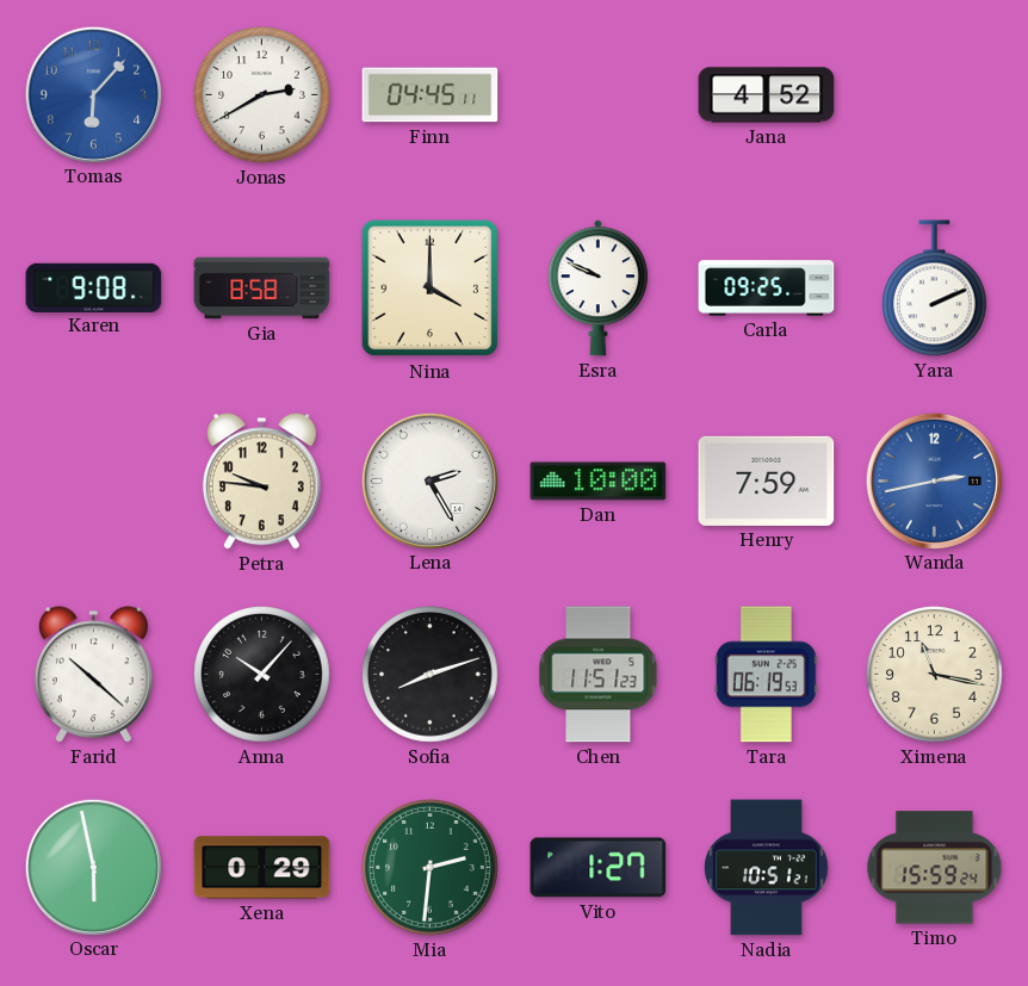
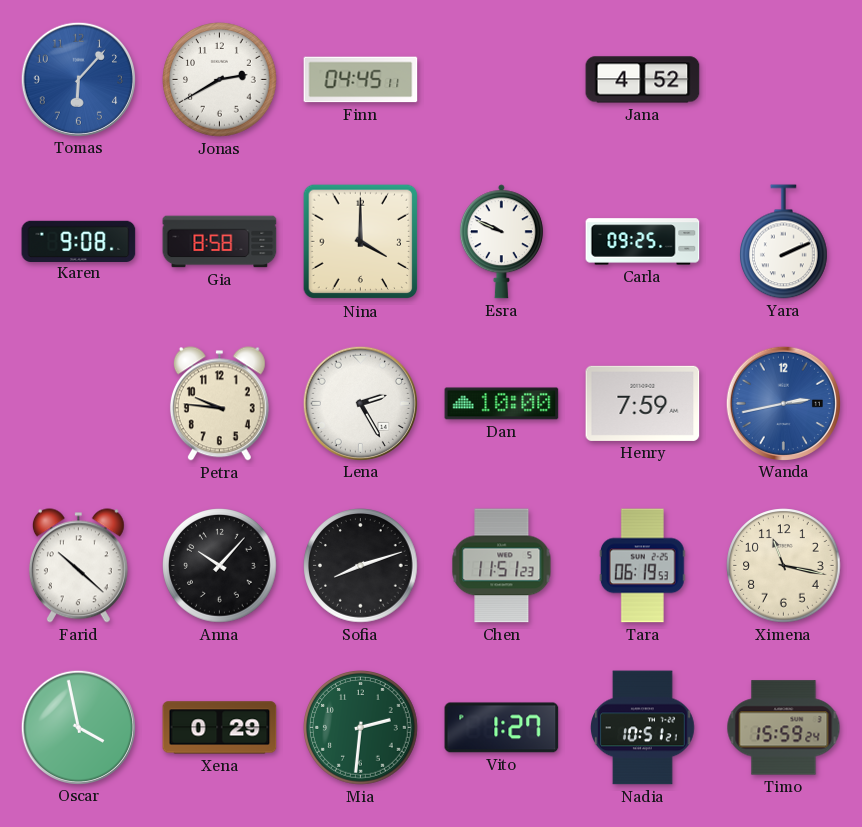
Oscar: 5:58 -> 3:58 (78, 727)
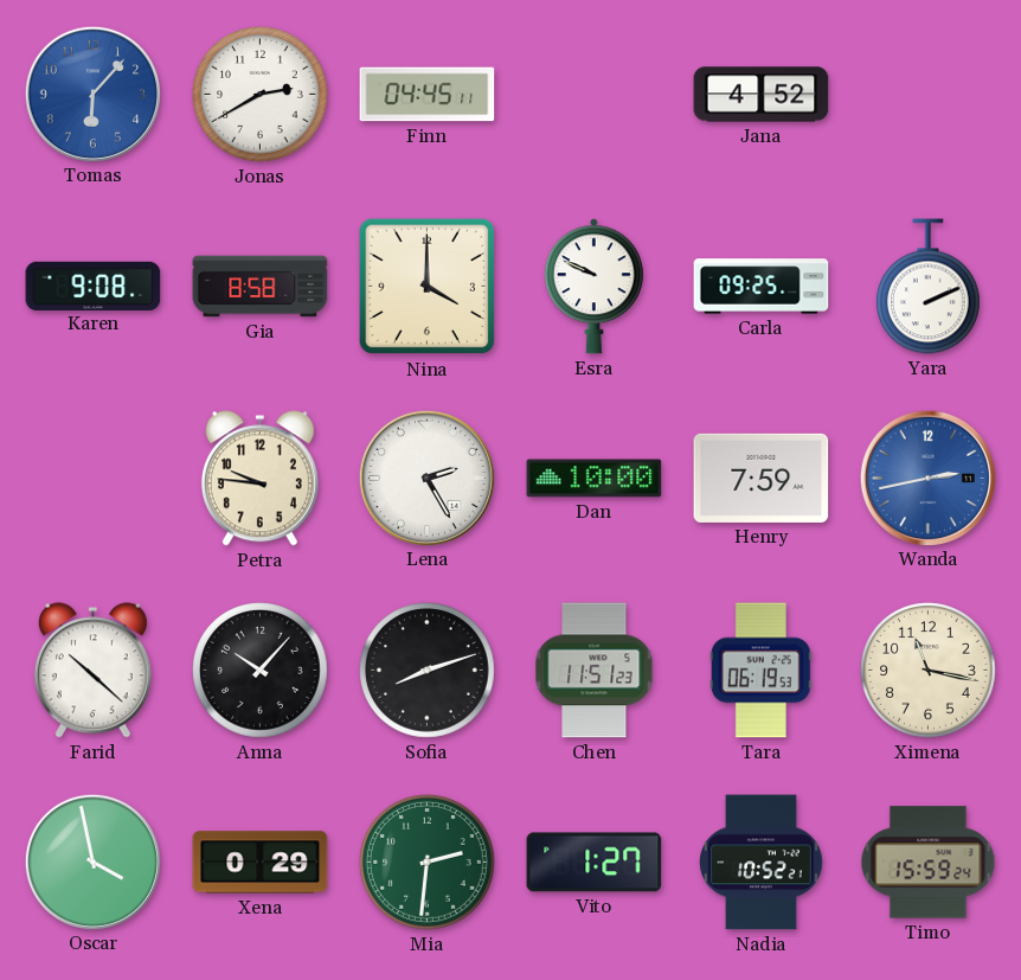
Nadia: 10:51 -> 10:52 (762, 863)
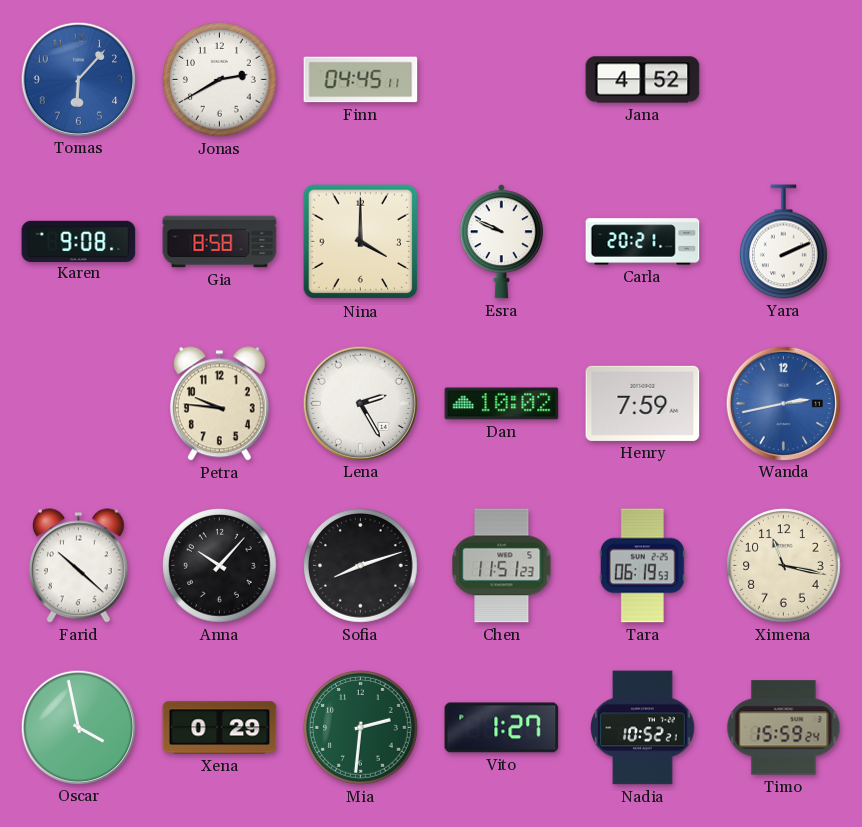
Carla: 09:25 -> 20:21 (643, 242)
Dan: 10:00 -> 10:02 (502, 404)
